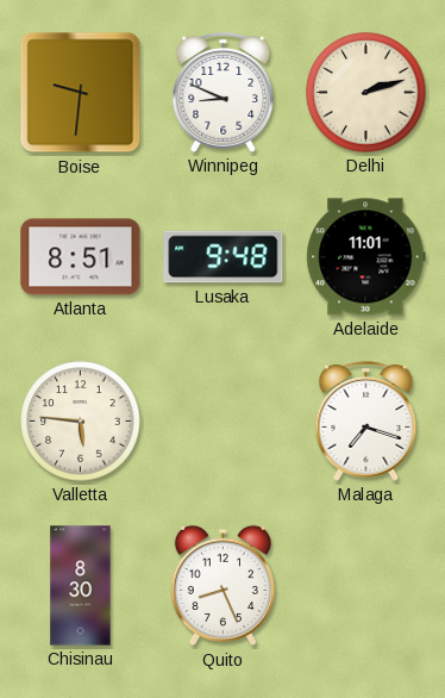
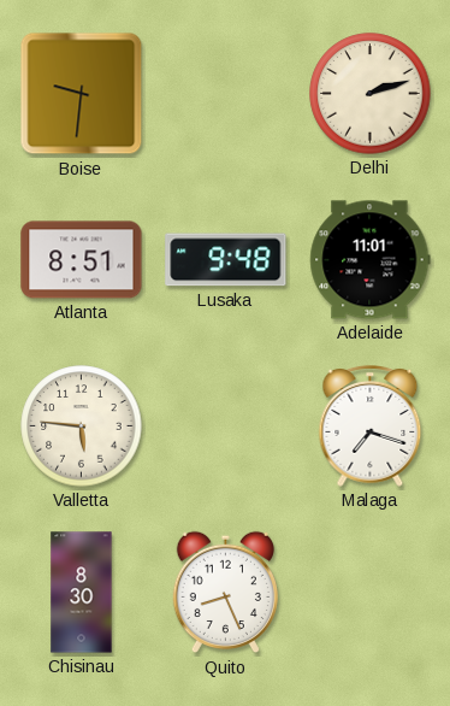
Winnipeg: 8:49 -> none (224, 92)
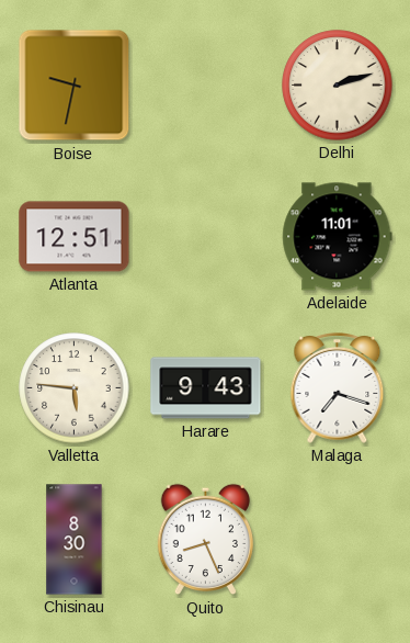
Boise: 9:31 -> 9:32 (75, 86)
Atlanta: 8:51 -> 12:51 (75, 237)
Lusaka: 9:48 -> none (226, 260)
Harare: none -> 9:43 (206, 388)
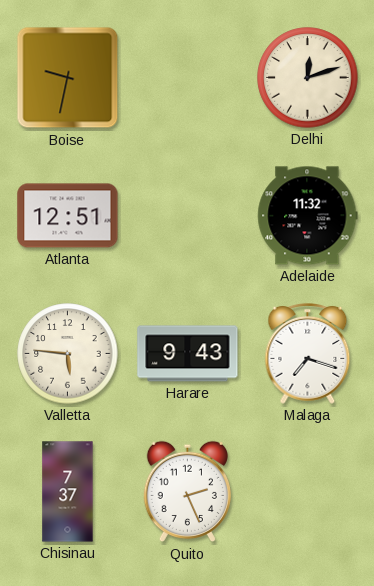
Delhi: 2:12 -> 12:12 (308, 78)
Adelaide: 11:01 -> 11:32 (308, 216)
Chisinau: 8:30 -> 7:37 (68, 492)
Quito: 8:26 -> 2:26 (187, 492)
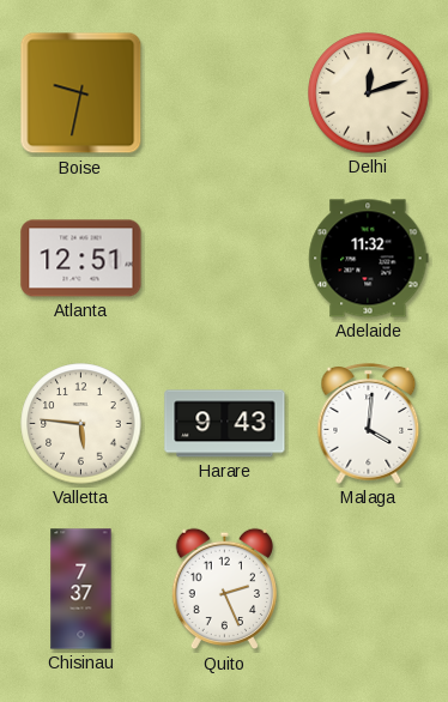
Malaga: 7:18 -> 4:01 (369, 423)
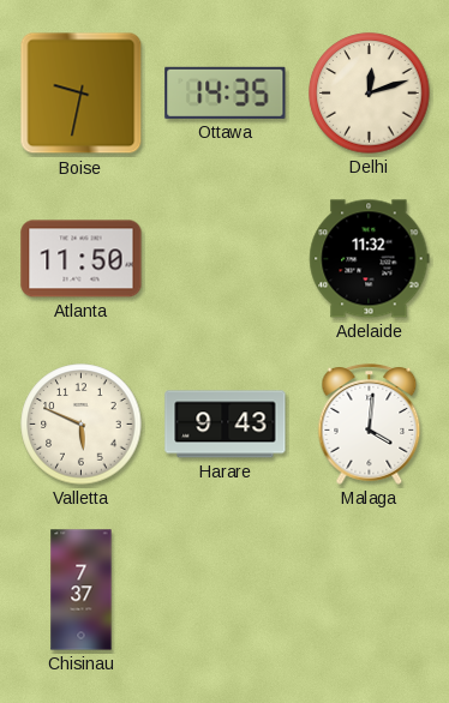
Ottawa: none -> 14:35 (226, 92)
Atlanta: 12:51 -> 11:50 (82, 259)
Valletta: 5:46 -> 5:49 (82, 425)
Quito: 2:26 -> none (224, 589)
